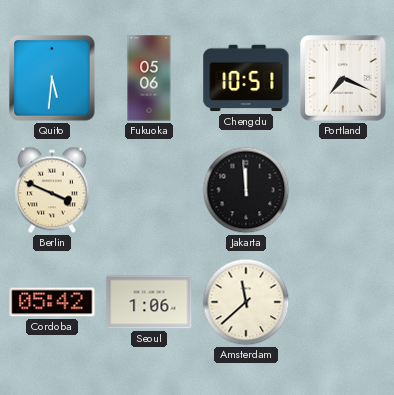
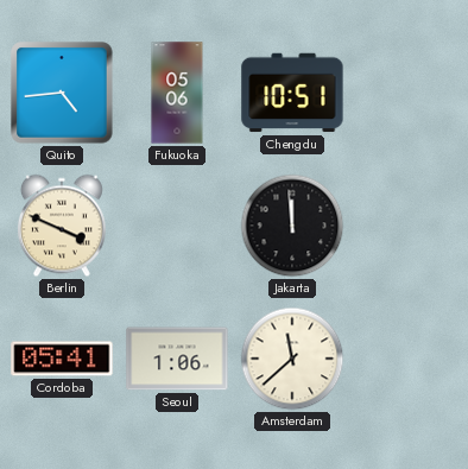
Quito: 5:31 -> 4:44 (62, 93)
Portland: 7:19 -> none (343, 78)
Cordoba: 05:42 -> 05:41 (62, 359)
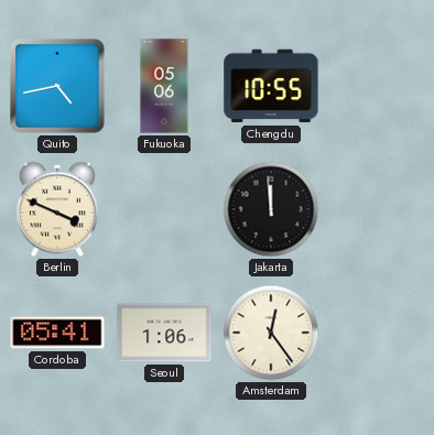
Quito: 4:44 -> 4:43 (57, 86)
Chengdu: 10:51 -> 10:55 (271, 86)
Amsterdam: 11:38 -> 12:24 (271, 333)
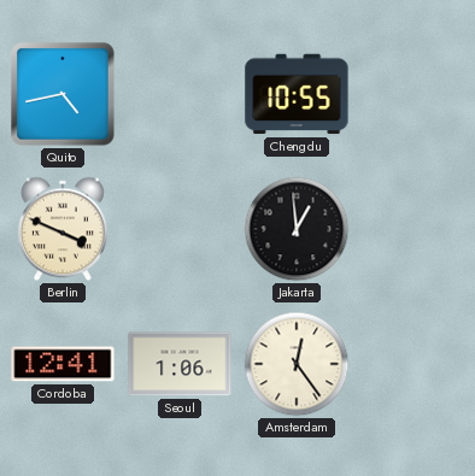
Fukuoka: 05:06 -> none (164, 86)
Jakarta: 11:59 -> 12:59 (297, 229)
Cordoba: 05:41 -> 12:41 (63, 364)
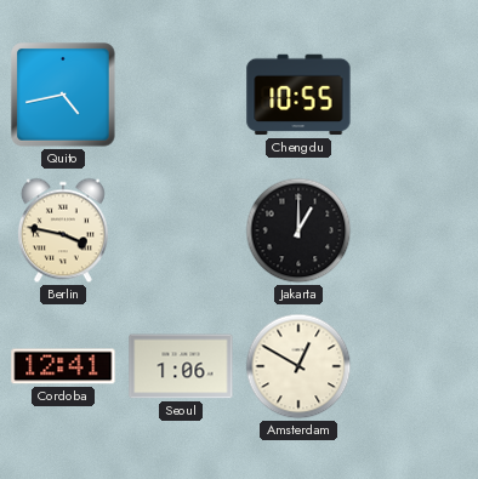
Berlin: 3:49 -> 3:47 (63, 230)
Jakarta: 12:59 -> 1:00 (298, 230)
Amsterdam: 12:24 -> 12:50 (298, 366)
